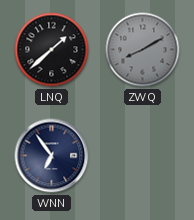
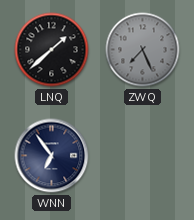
ZWQ: 8:10 -> 7:26 (143, 50)
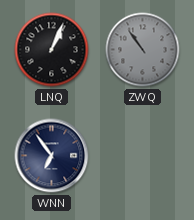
LNQ: 1:38 -> 1:04 (52, 50)
ZWQ: 7:26 -> 10:54 (143, 50)
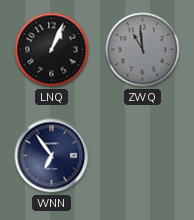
ZWQ: 10:54 -> 10:59 (143, 50)
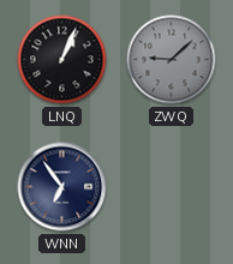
ZWQ: 10:59 -> 9:08 (172, 60)
